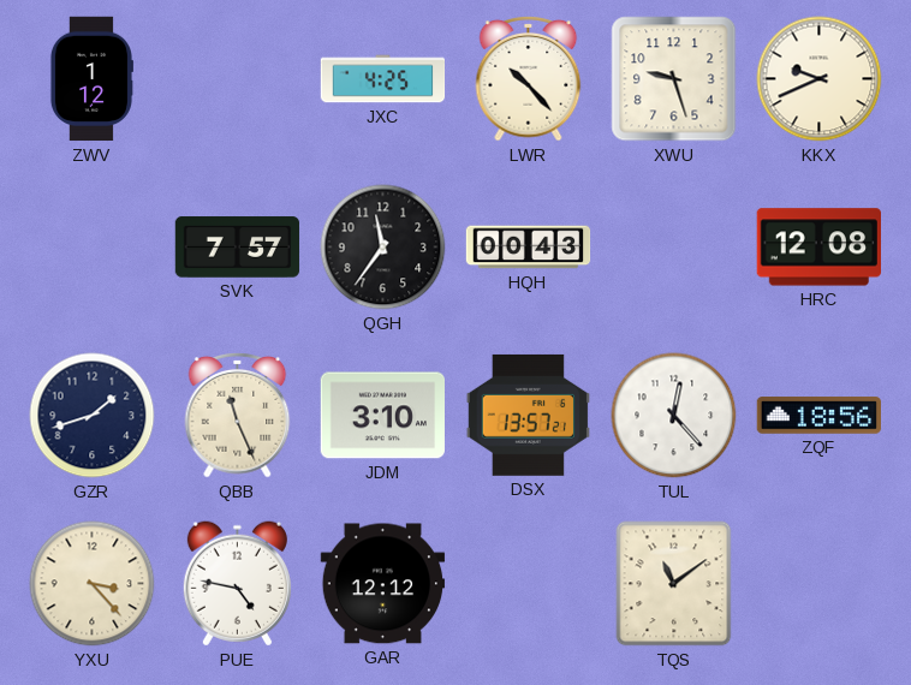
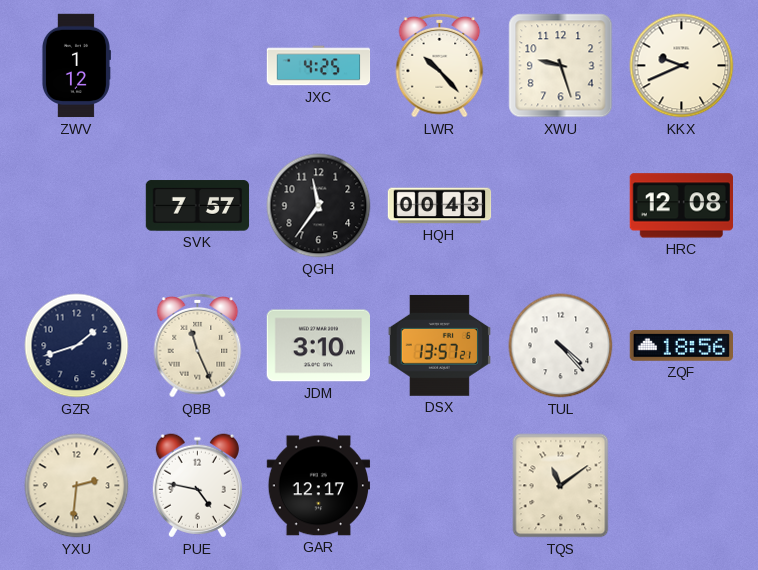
TUL: 12:23 -> 4:23 (561, 346)
YXU: 3:23 -> 2:31 (77, 486)
GAR: 12:12 -> 12:17 (319, 486)
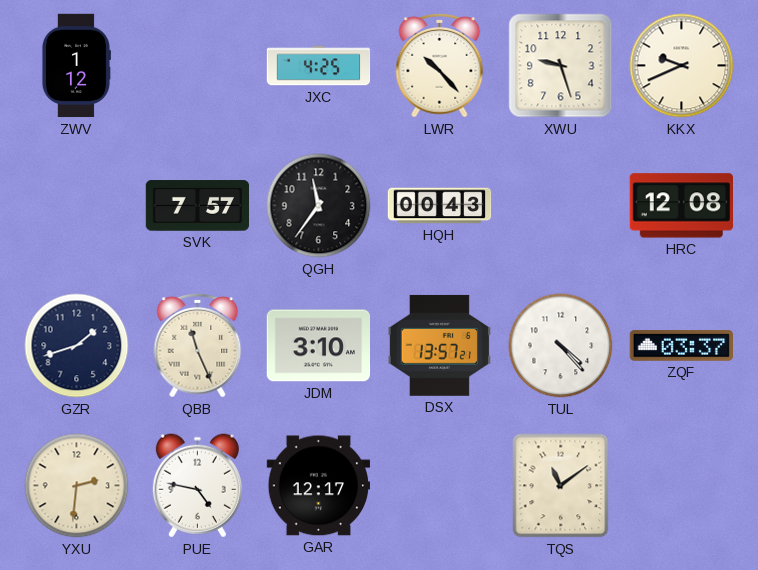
ZQF: 18:56 -> 03:37 (682, 346)
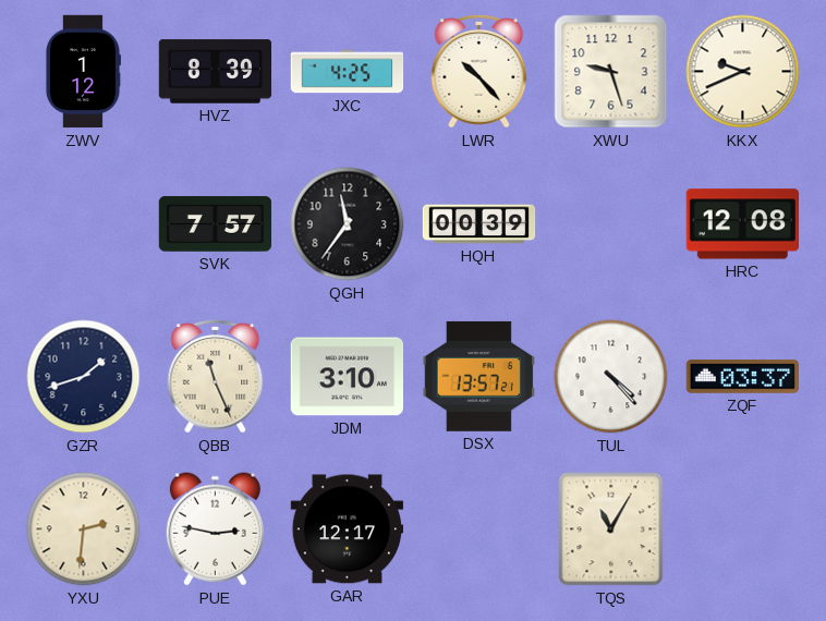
HVZ: none -> 8:39 (216, 72)
HQH: 00:43 -> 00:39 (479, 224)
PUE: 4:47 -> 2:47 (215, 529)
TQS: 11:09 -> 11:05 (611, 529)
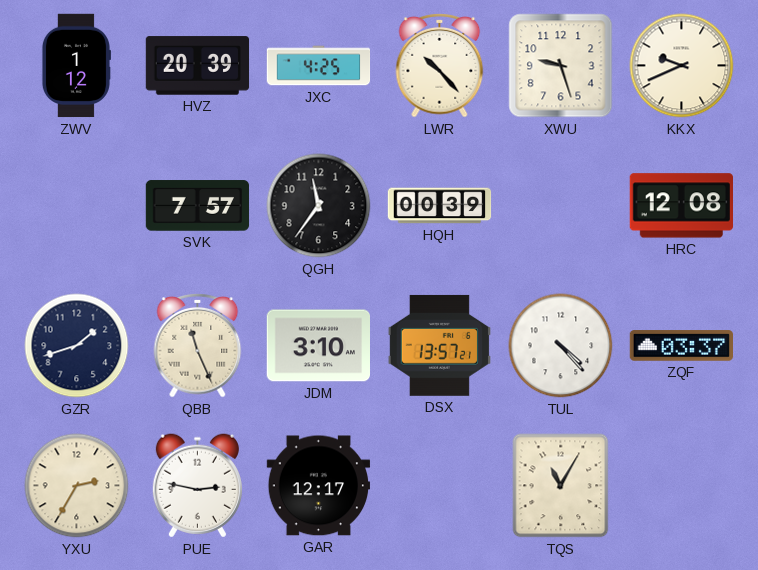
HVZ: 8:39 -> 20:39 (198, 66)
YXU: 2:31 -> 2:35 (77, 486)
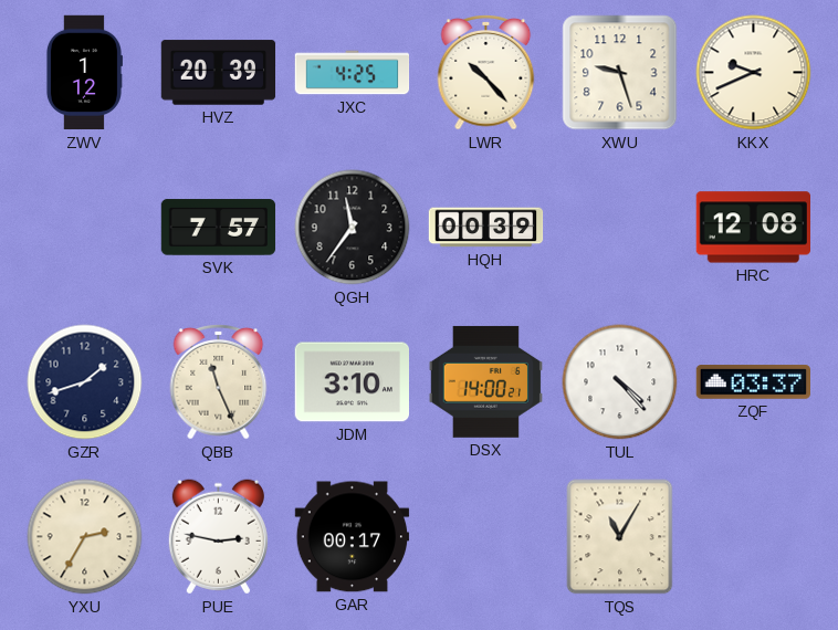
DSX: 13:57 -> 14:00 (485, 381)
GAR: 12:17 -> 00:17 (353, 537)
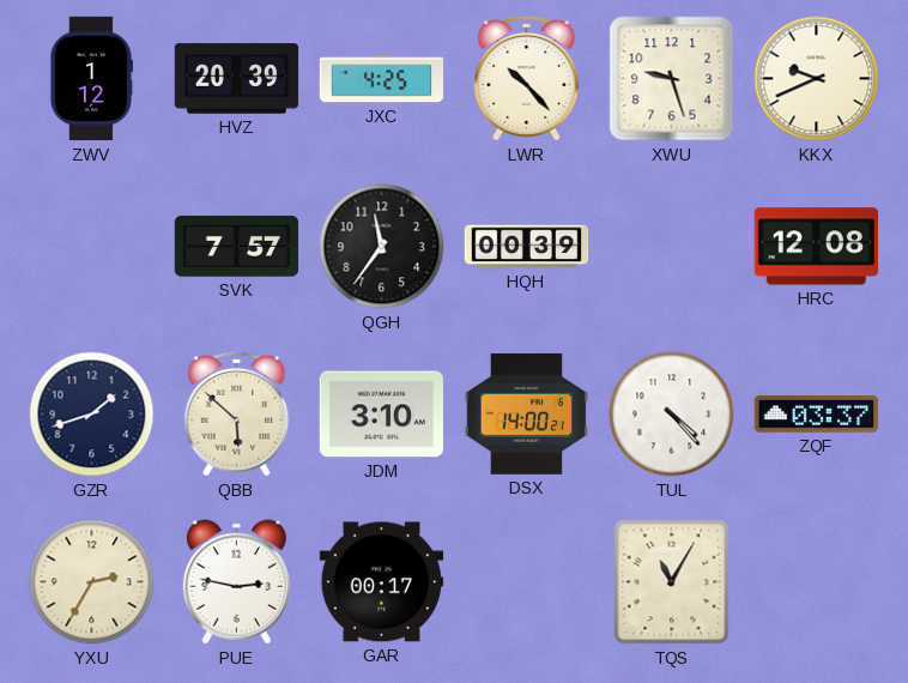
QBB: 11:26 -> 5:52 (237, 415)
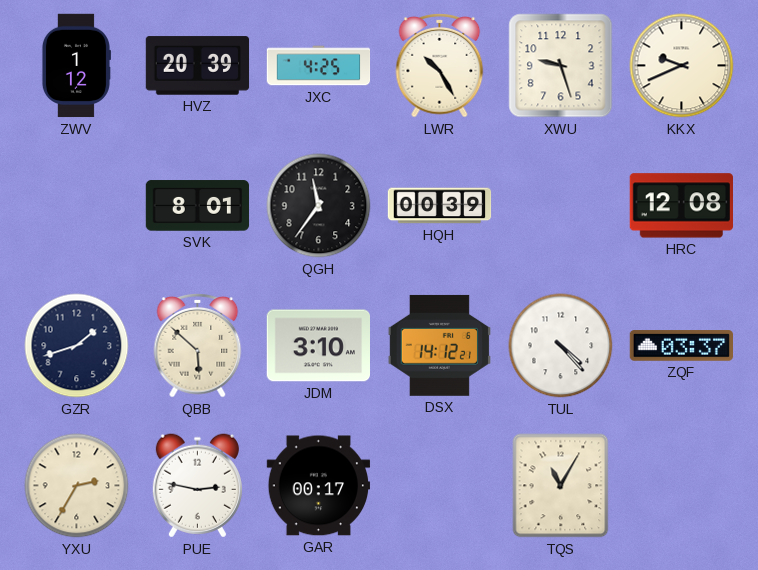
LWR: 10:23 -> 10:25 (440, 66)
SVK: 7:57 -> 8:01 (198, 206)
DSX: 14:00 -> 14:12 (439, 345)
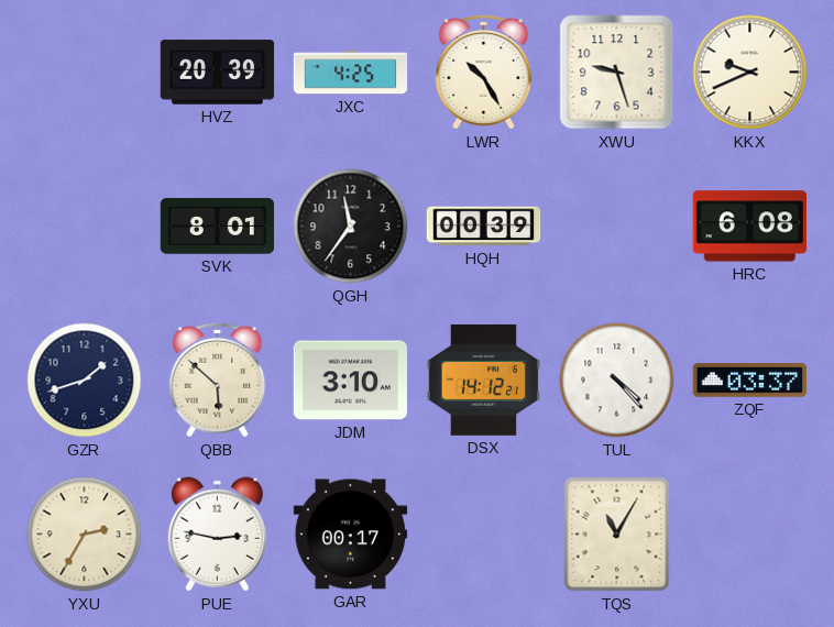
ZWV: 1:12 -> none (76, 66)
HRC: 12:08 -> 6:08 (749, 227)
